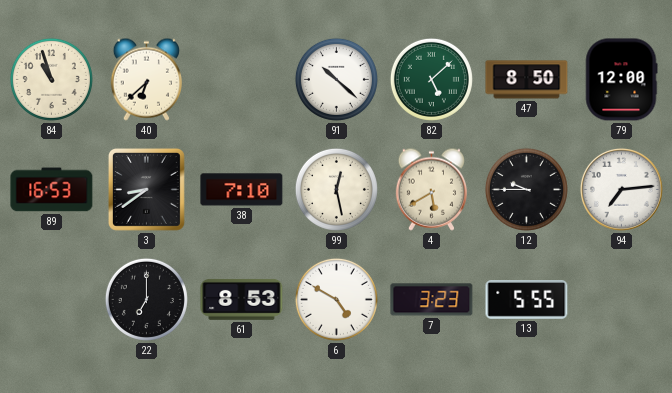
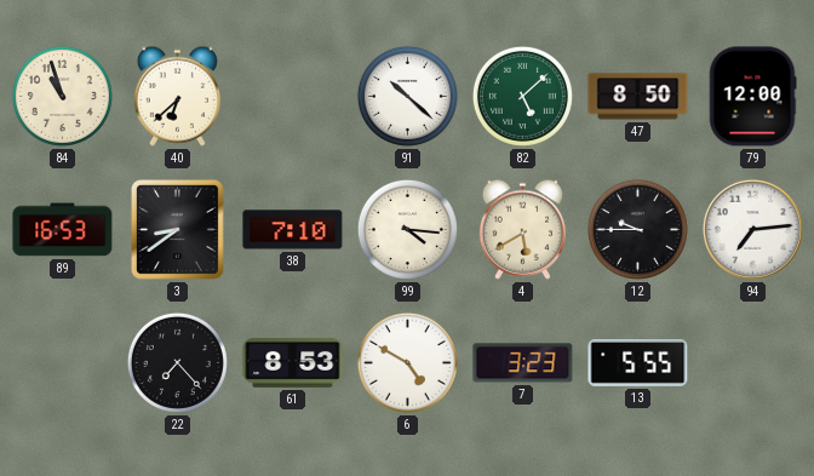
99: 12:28 -> 4:16 (407, 229)
22: 7:00 -> 7:23 (177, 362)
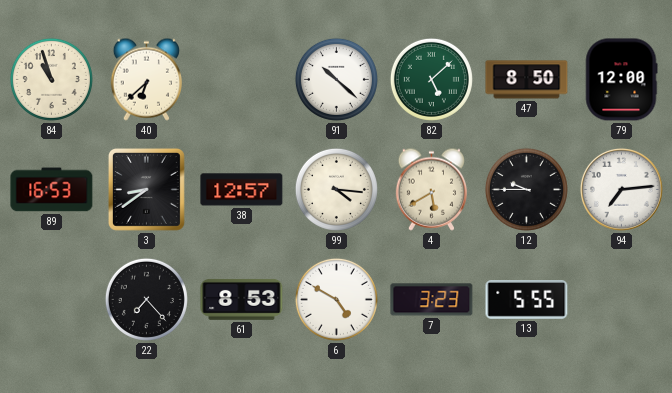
38: 7:10 -> 12:57 (242, 190)
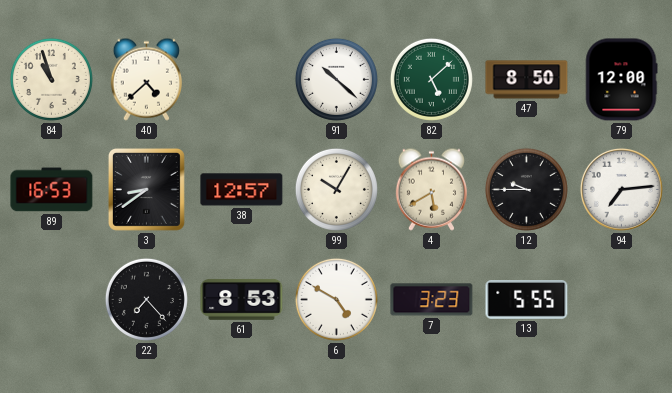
40: 6:38 -> 4:38 (146, 79)
99: 4:16 -> 10:05 (336, 189)
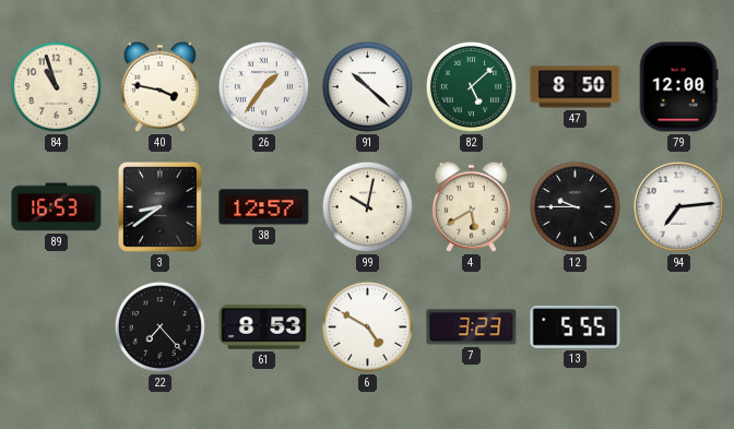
40: 4:38 -> 3:47 (159, 86)
26: none -> 1:36 (263, 86)
99: 10:05 -> 10:02 (367, 206)
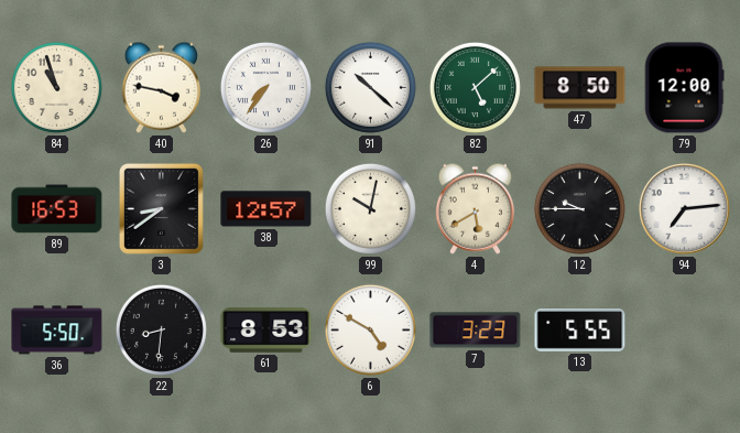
26: 1:36 -> 7:36 (265, 87)
36: none -> 5:50 (57, 331)
22: 7:23 -> 8:31 (161, 329)
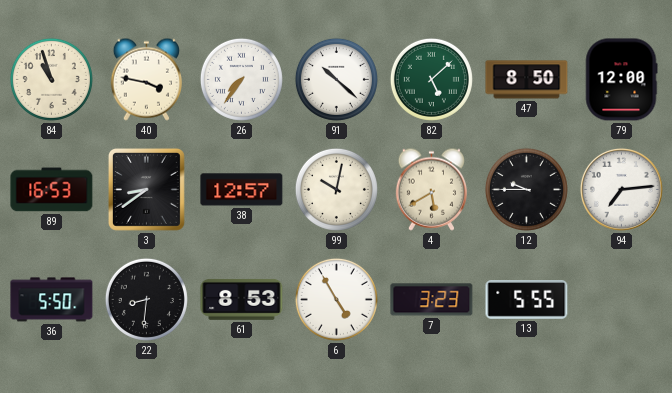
6: 4:50 -> 4:55 (336, 299)
